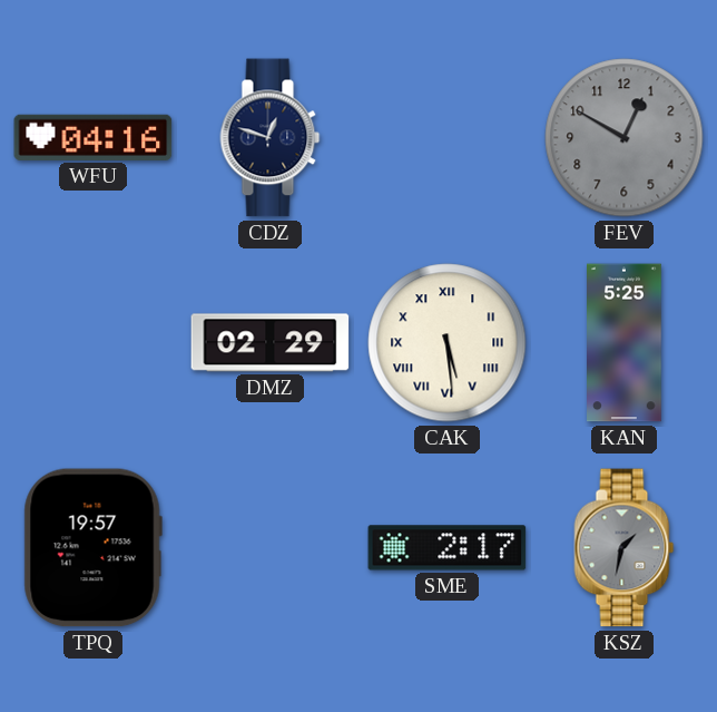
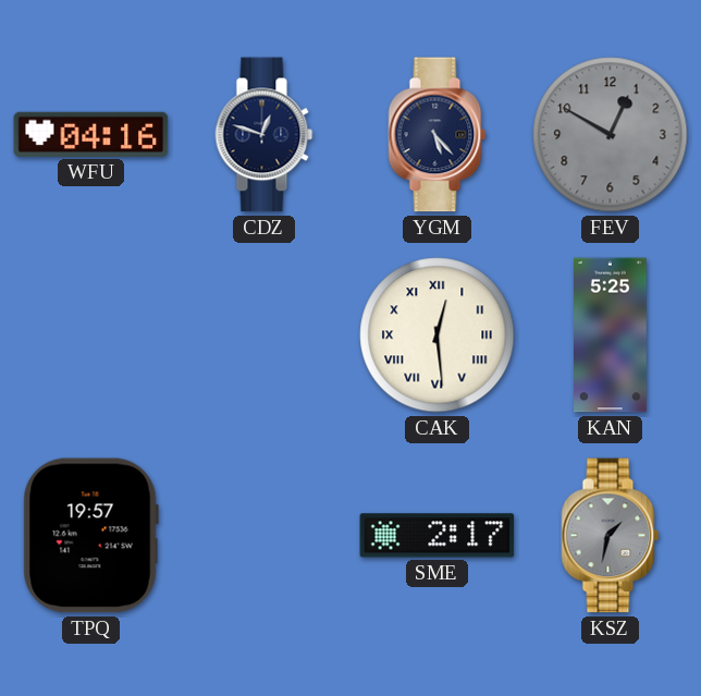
YGM: none -> 5:23 (438, 135)
DMZ: 02:29 -> none (271, 343)
CAK: 5:29 -> 12:29 (438, 335)
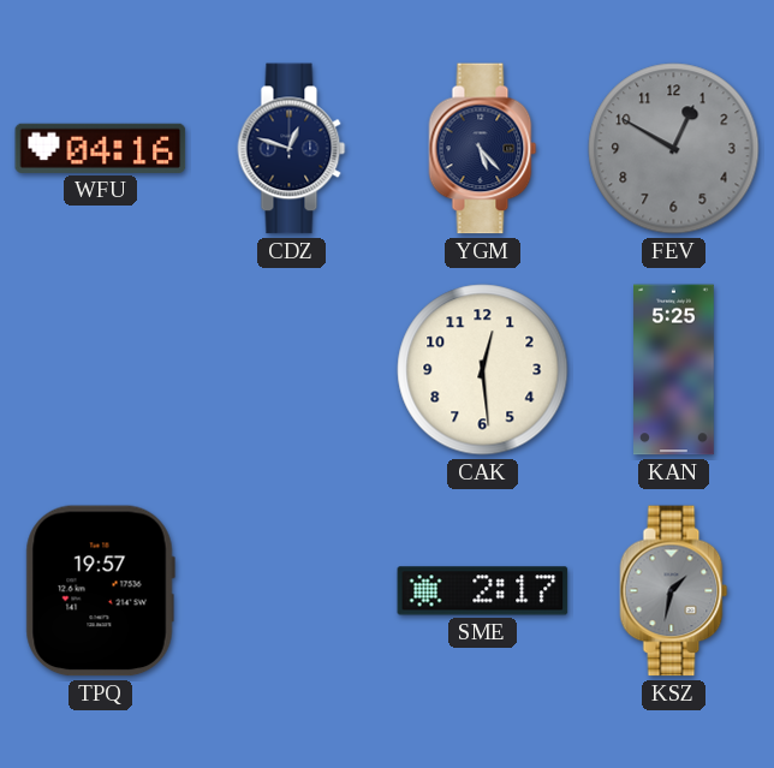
CAK numerals: Roman -> Arabic (483, 370)
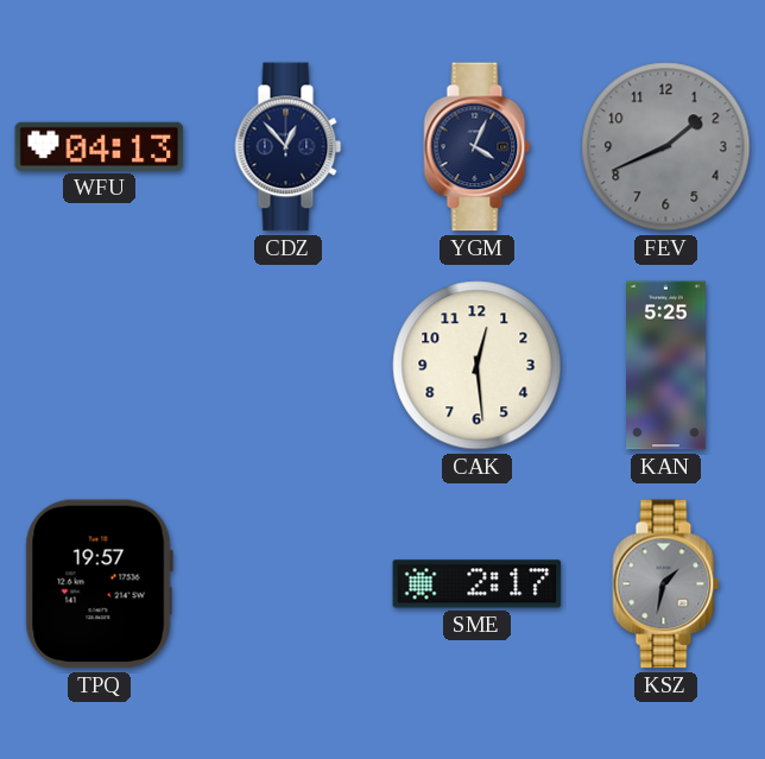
WFU: 04:16 -> 04:13 (100, 146)
CDZ: 12:48 -> 12:53 (289, 147)
YGM: 5:23 -> 4:04 (478, 147)
FEV: 12:50 -> 1:41 (666, 147)
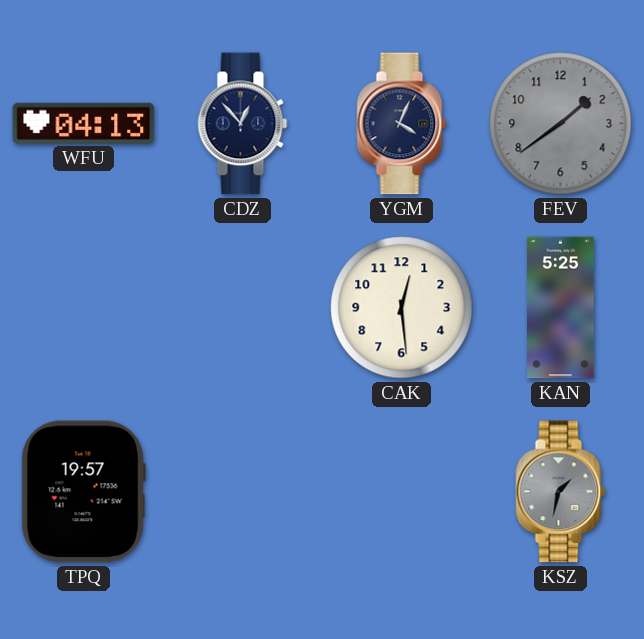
FEV: 1:41 -> 1:39 (561, 124)
SME: 2:17 -> none (478, 584)
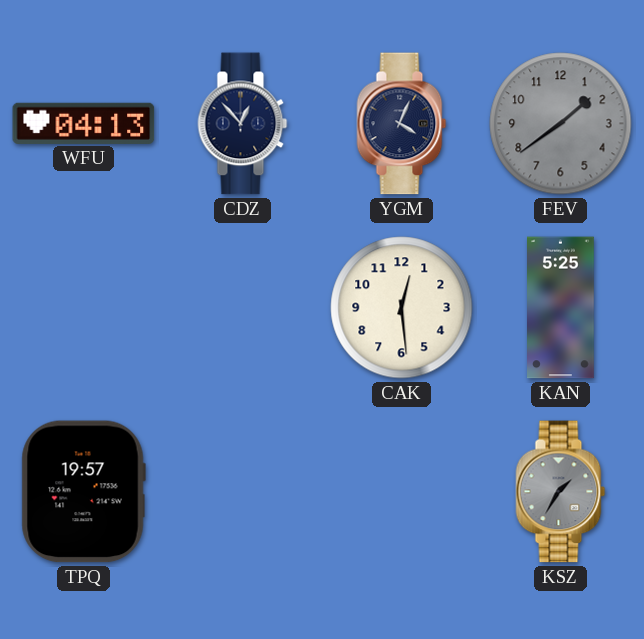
KSZ: 1:32 -> 1:35 (561, 492)
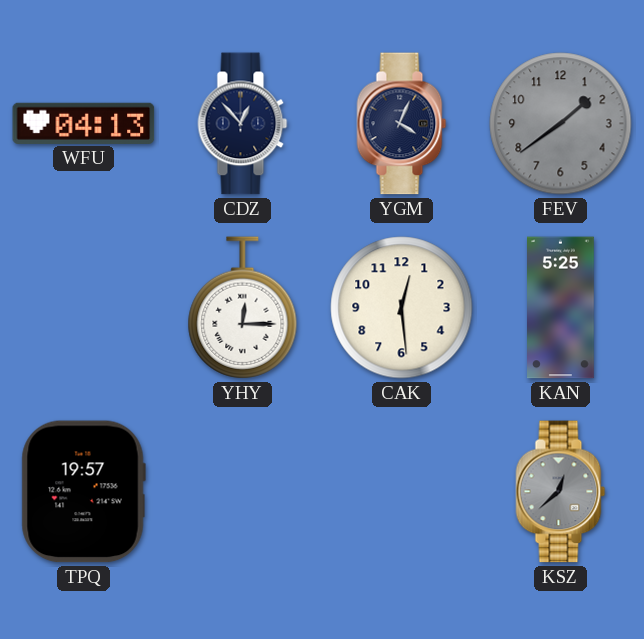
YHY: none -> 12:15 (243, 308)
KSZ: 1:35 -> 12:38 (561, 492)
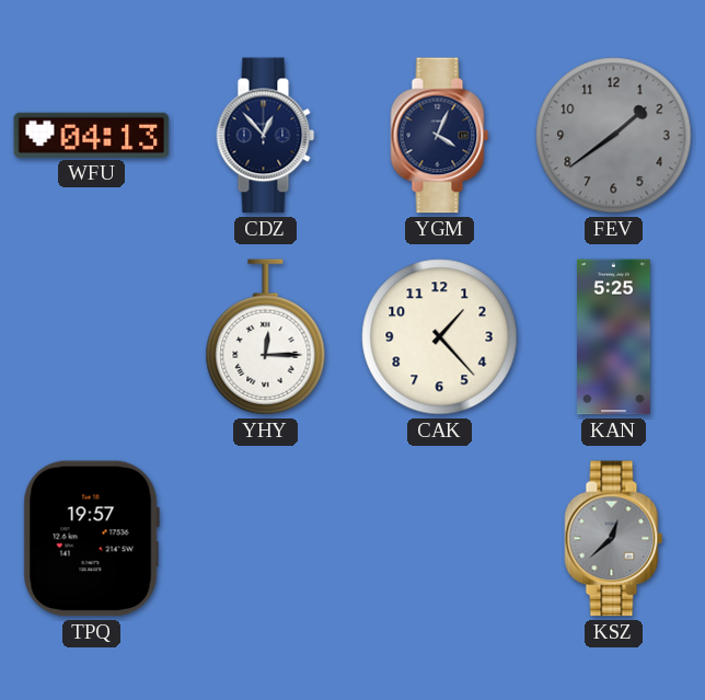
CAK: 12:29 -> 1:23 (440, 337)
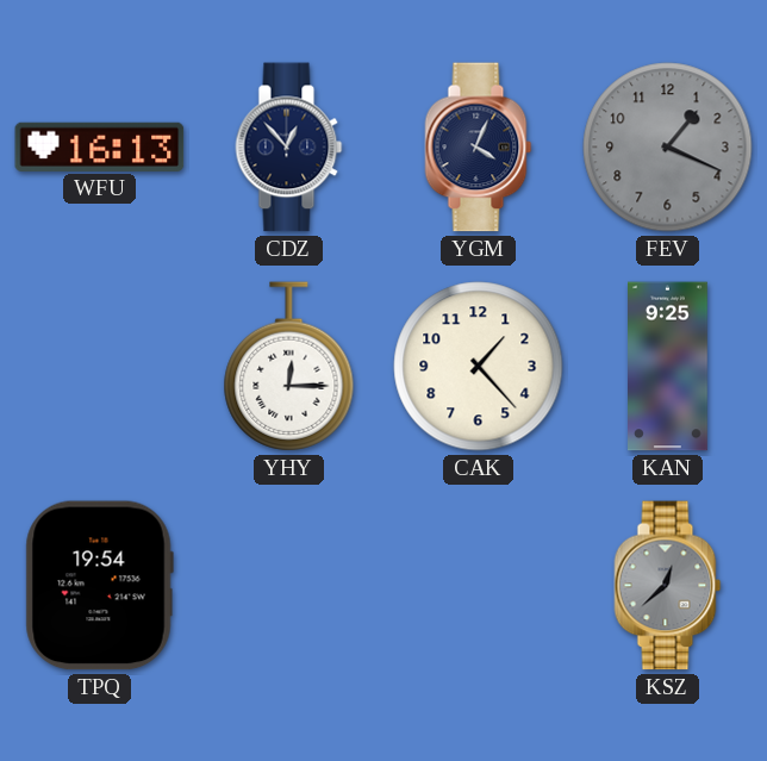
WFU: 04:13 -> 16:13 (100, 146)
FEV: 1:39 -> 1:19 (668, 148)
KAN: 5:25 -> 9:25 (668, 367)
TPQ: 19:57 -> 19:54 (99, 586)
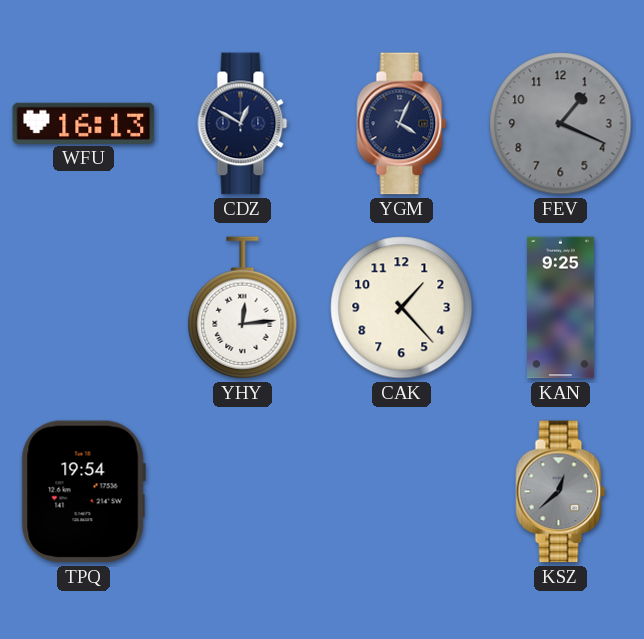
CDZ: 12:53 -> 12:50 (243, 124)
YHY: 12:15 -> 12:14 (243, 308)
